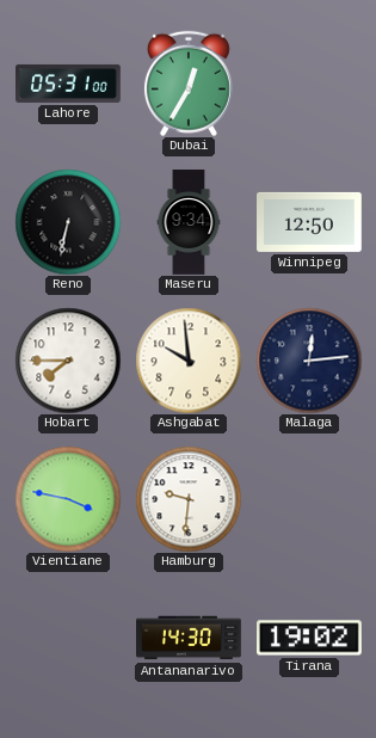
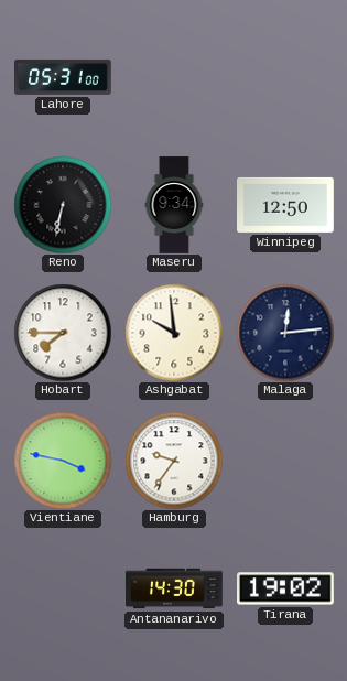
Dubai: 12:35 -> none (189, 84)
Hamburg: 9:31 -> 9:36 (174, 461)
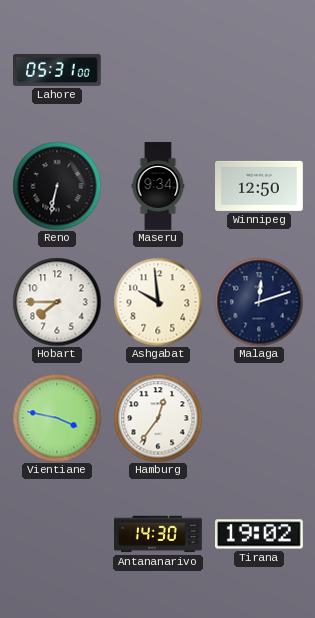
Malaga: 12:14 -> 12:12 (259, 302)
Hamburg: 9:36 -> 12:36 (158, 418)
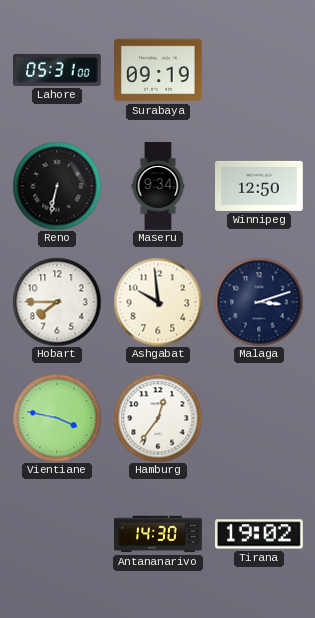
Surabaya: none -> 09:19 (159, 70)
Malaga: 12:12 -> 3:12 (259, 302)
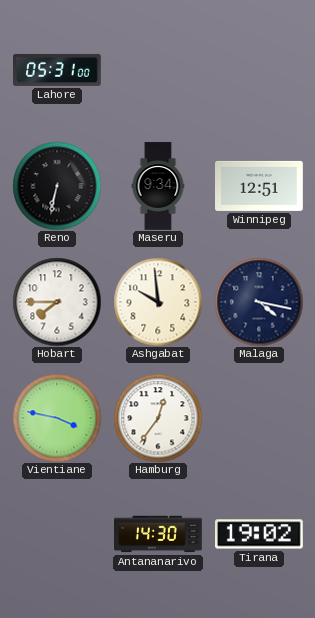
Surabaya: 09:19 -> none (159, 70)
Winnipeg: 12:50 -> 12:51 (260, 186)
Malaga: 3:12 -> 4:17 (259, 302)
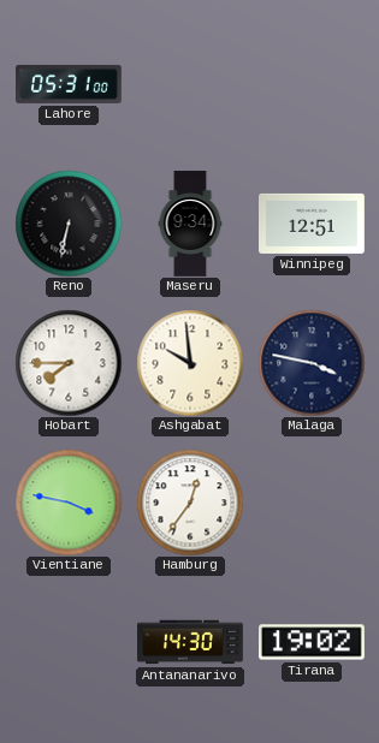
Malaga: 4:17 -> 3:47 (312, 363)
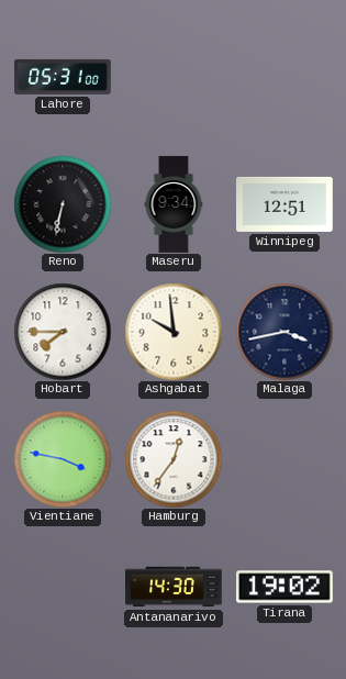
Malaga: 3:47 -> 3:43 (284, 332)
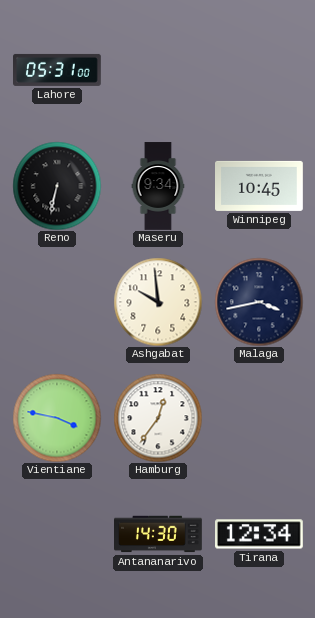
Winnipeg: 12:51 -> 10:45 (260, 186)
Hobart: 7:45 -> none (63, 332)
Tirana: 19:02 -> 12:34 (260, 534)
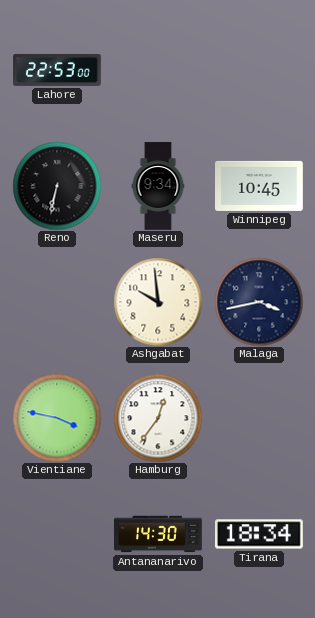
Lahore: 05:31 -> 22:53 (57, 70)
Tirana: 12:34 -> 18:34 (260, 534)
